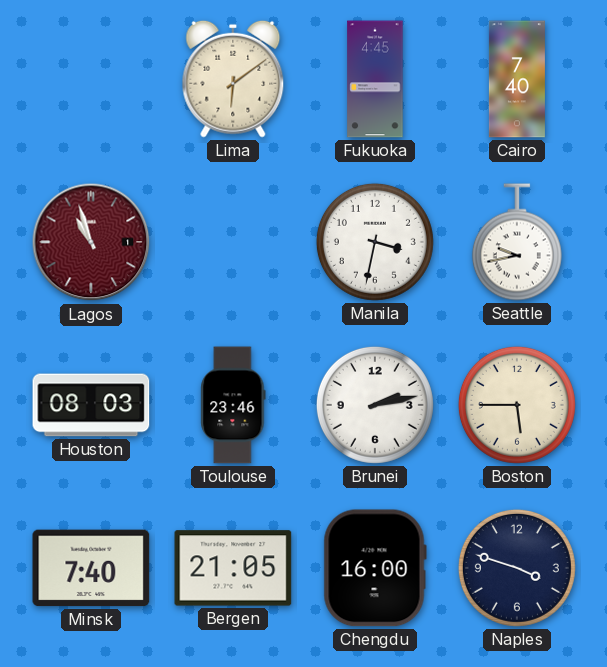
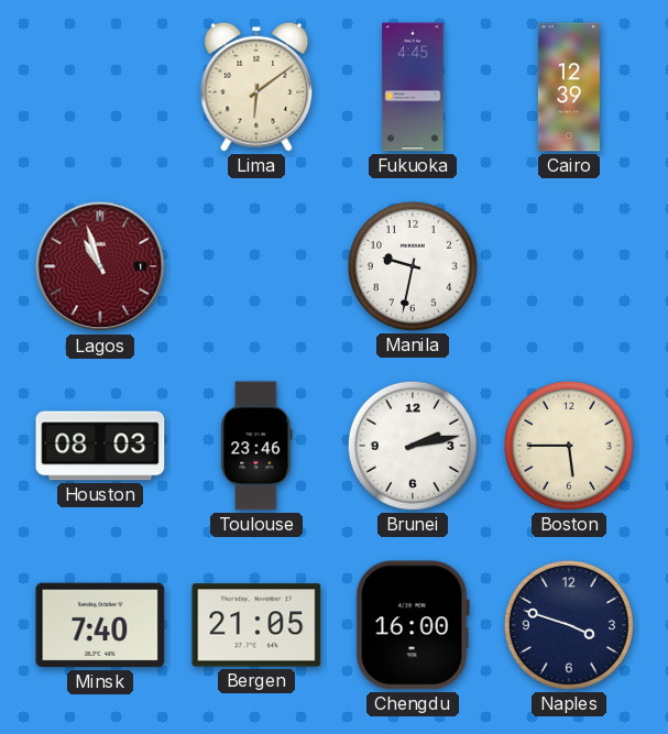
Cairo: 7:40 -> 12:39 (569, 87)
Manila: 3:32 -> 9:32 (413, 266)
Seattle: 9:43 -> none (517, 242)
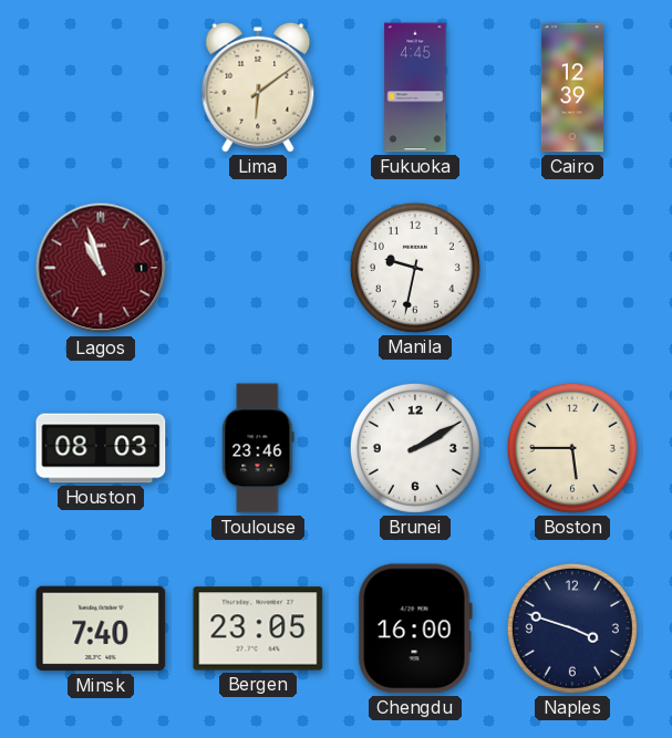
Brunei: 2:13 -> 2:10 (415, 448)
Bergen: 21:05 -> 23:05 (258, 628)
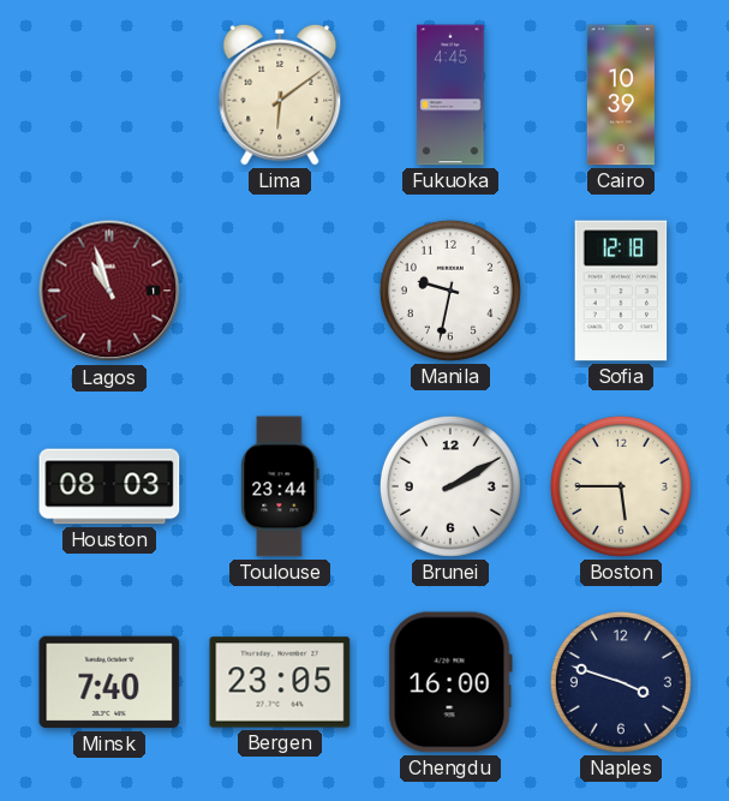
Cairo: 12:39 -> 10:39 (621, 95)
Sofia: none -> 12:18 (621, 291)
Toulouse: 23:46 -> 23:44 (280, 486)
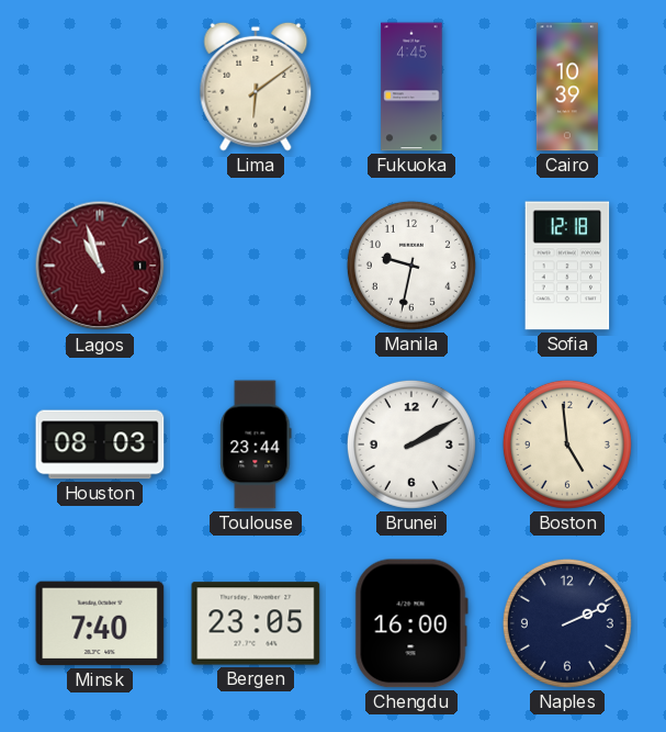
Boston: 5:45 -> 4:59 (567, 444)
Naples: 3:48 -> 2:11 (567, 623)
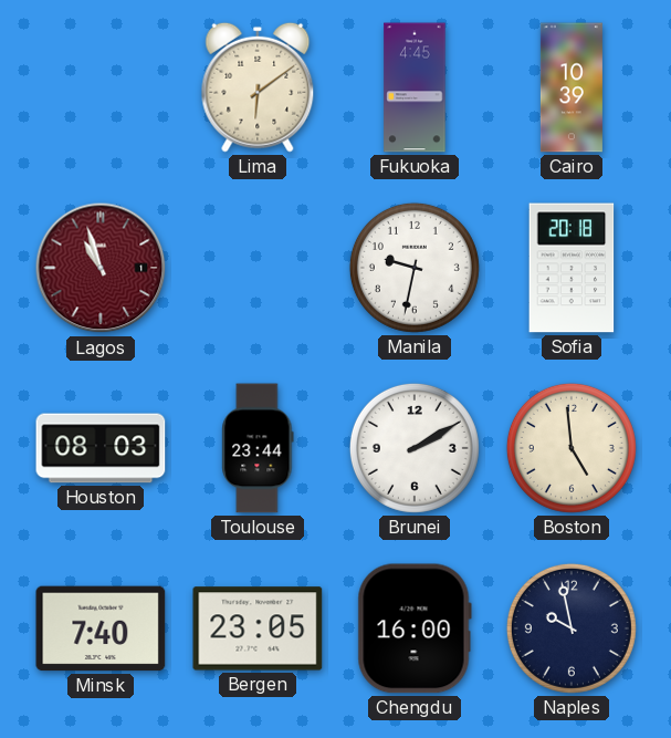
Sofia: 12:18 -> 20:18 (572, 268)
Naples: 2:11 -> 9:58 (572, 628)
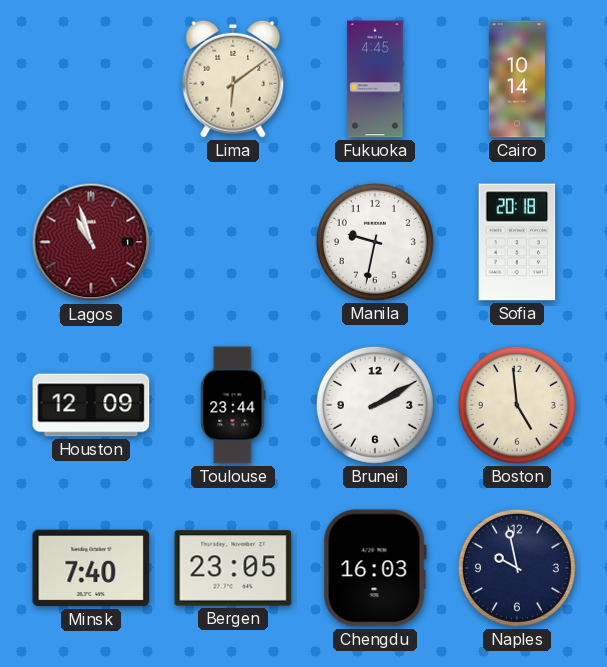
Cairo: 10:39 -> 10:14 (517, 79)
Houston: 08:03 -> 12:09 (91, 405)
Chengdu: 16:00 -> 16:03 (375, 568)
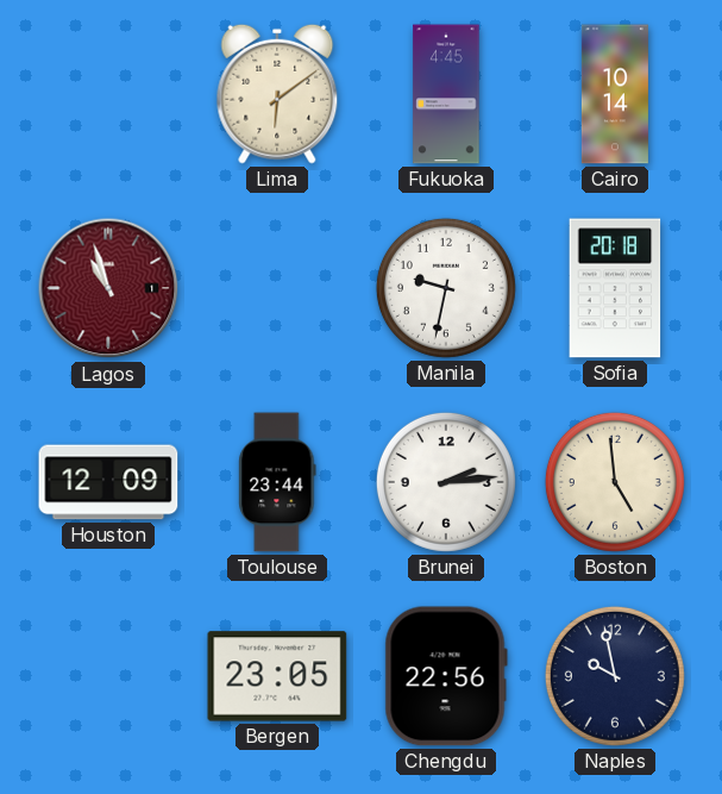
Brunei: 2:10 -> 2:14 (446, 482)
Minsk: 7:40 -> none (91, 568)
Chengdu: 16:03 -> 22:56 (446, 676)
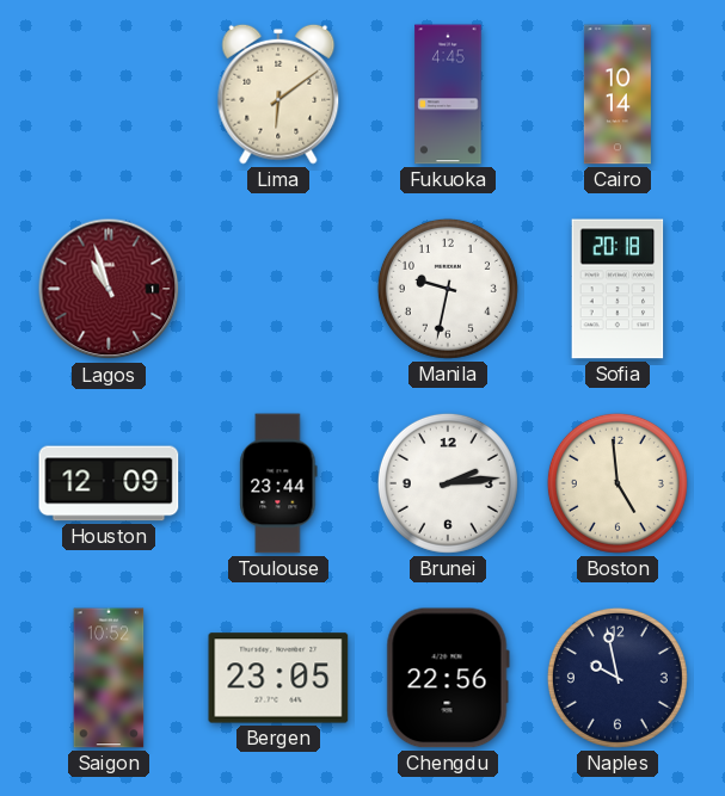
Saigon: none -> 10:52 (109, 678)
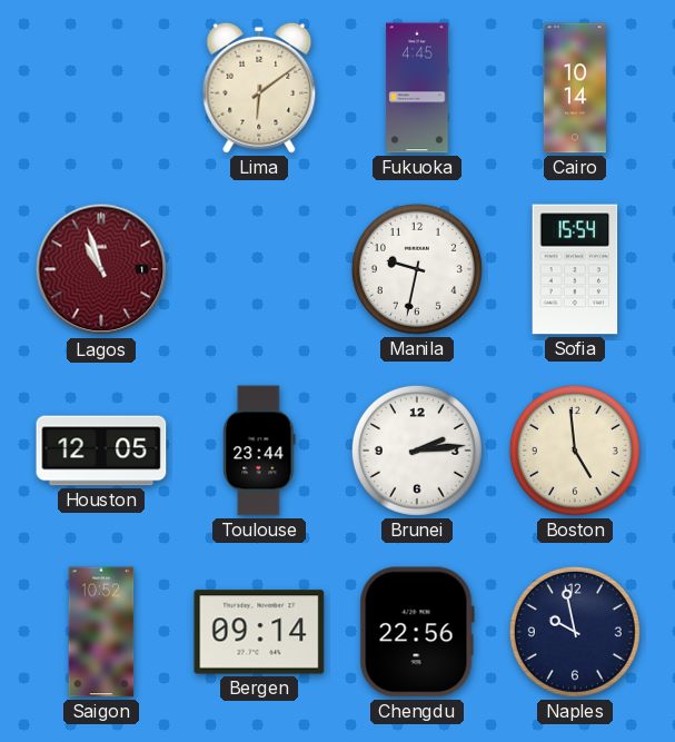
Sofia: 20:18 -> 15:54 (575, 269)
Houston: 12:09 -> 12:05 (101, 451)
Bergen: 23:05 -> 09:14 (259, 632)
